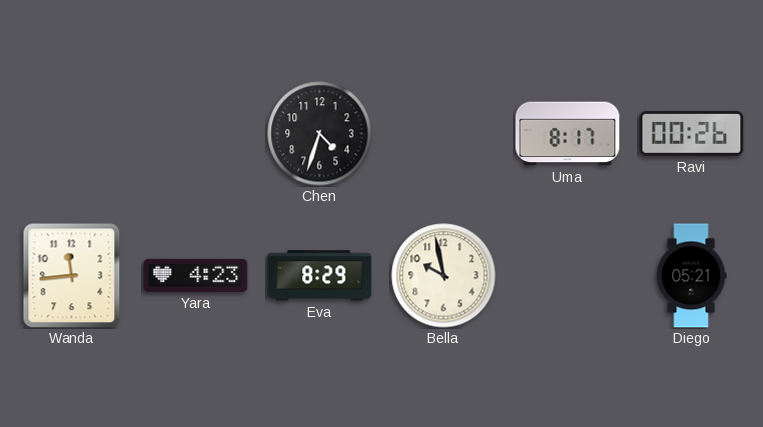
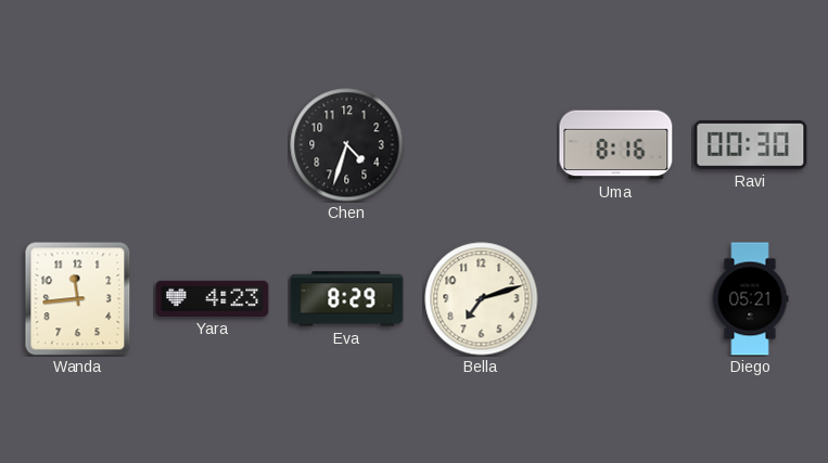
Uma: 8:17 -> 8:16 (616, 145)
Ravi: 00:26 -> 00:30 (751, 144)
Bella: 9:58 -> 7:12 (482, 299)
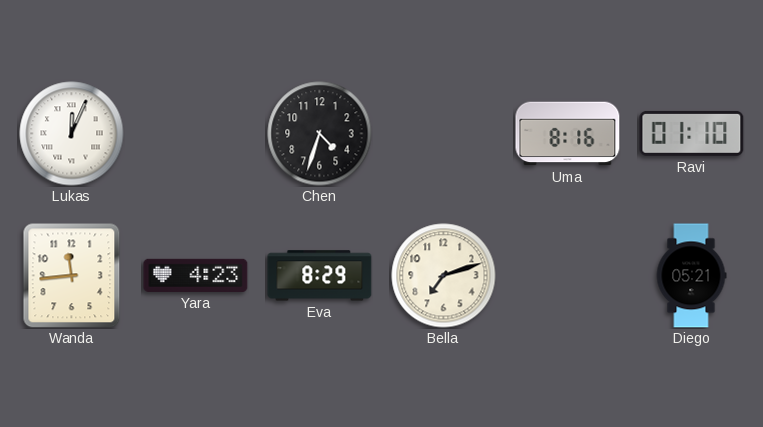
Lukas: none -> 12:04 (72, 134)
Ravi: 00:30 -> 01:10 (692, 133)
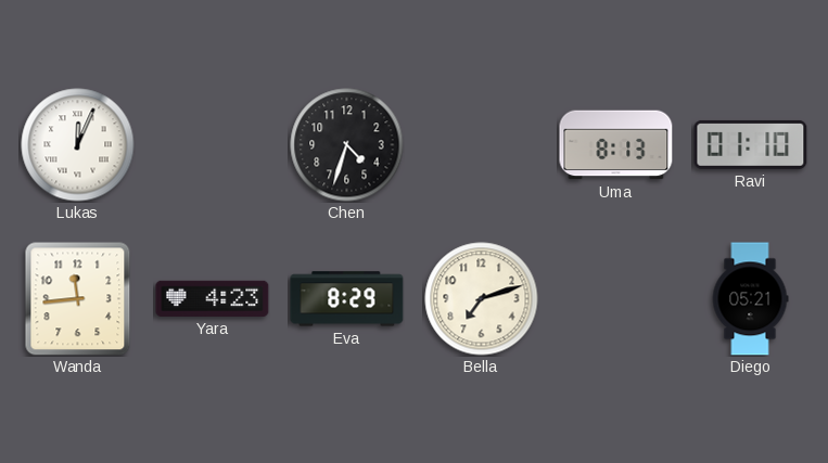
Uma: 8:16 -> 8:13 (616, 145)
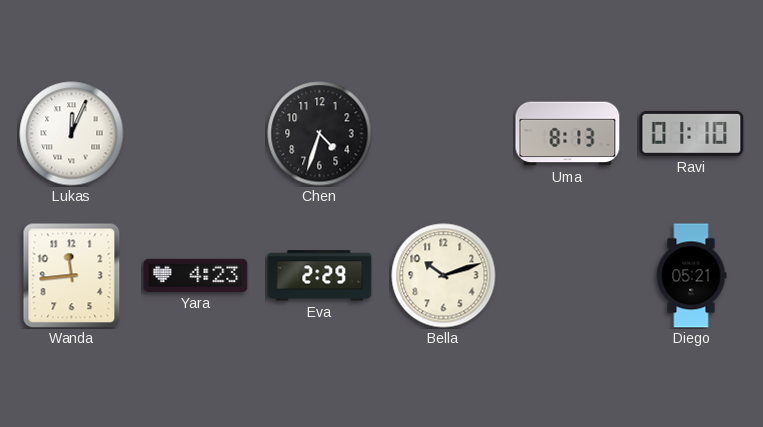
Eva: 8:29 -> 2:29 (320, 276)
Bella: 7:12 -> 10:12 (444, 276)
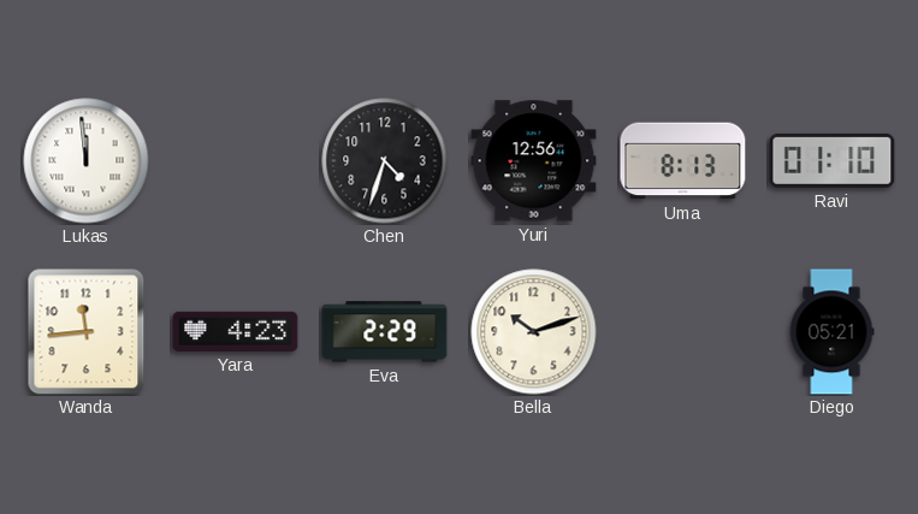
Lukas: 12:04 -> 11:59 (87, 161)
Yuri: none -> 12:56 (534, 161)
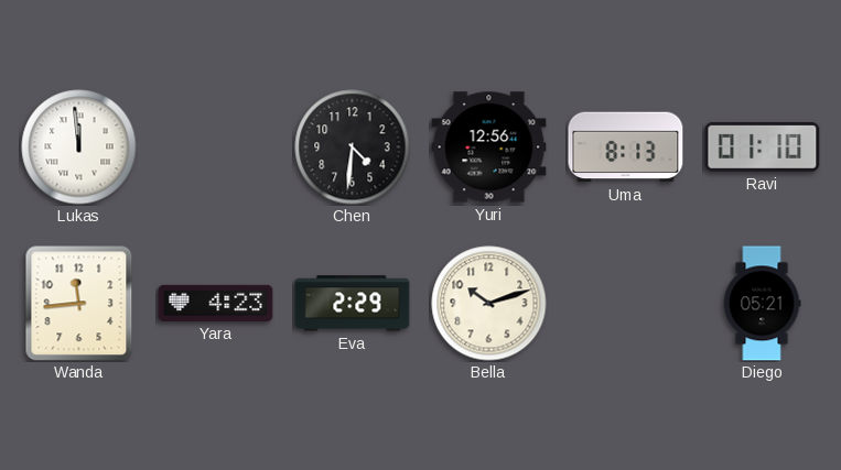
Chen: 4:33 -> 4:31 (353, 147)
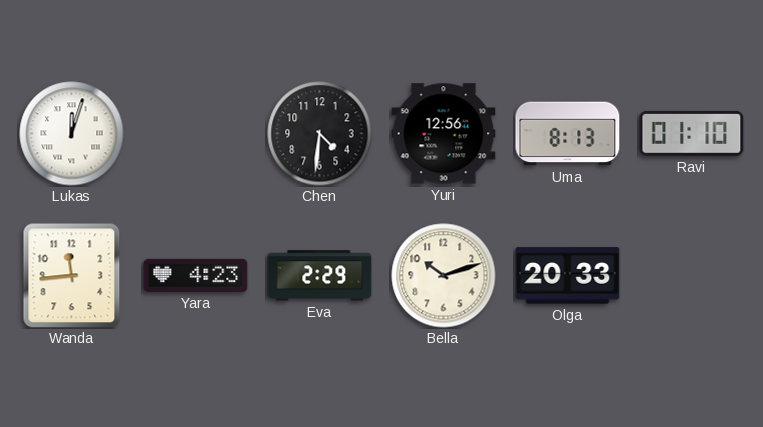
Lukas: 11:59 -> 12:03 (72, 134)
Olga: none -> 20:33 (568, 276)
Diego: 05:21 -> none (762, 304)
